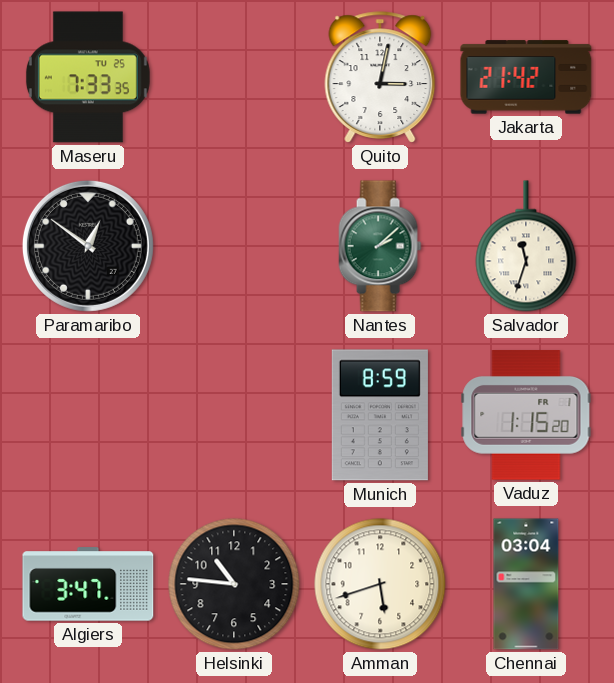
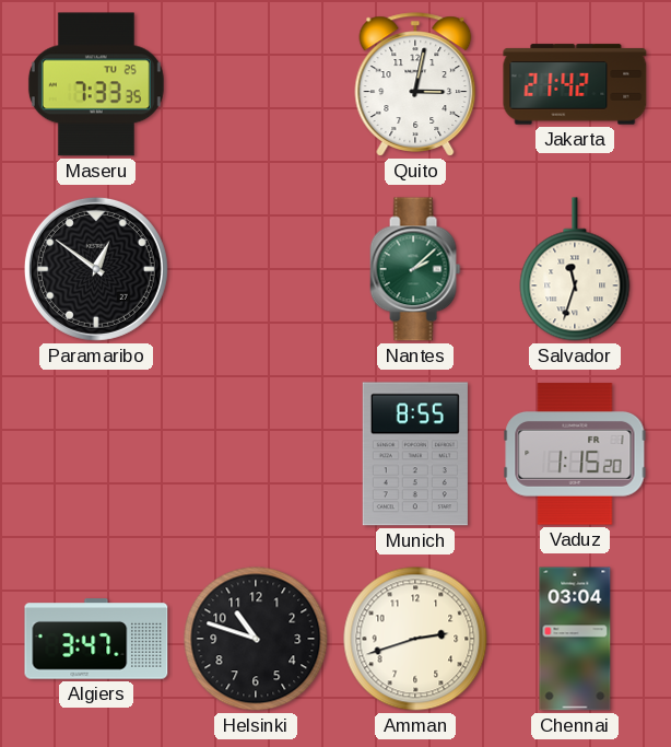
Munich: 8:59 -> 8:55 (415, 454)
Helsinki: 10:46 -> 10:48 (256, 639)
Amman: 5:42 -> 2:42 (415, 639)
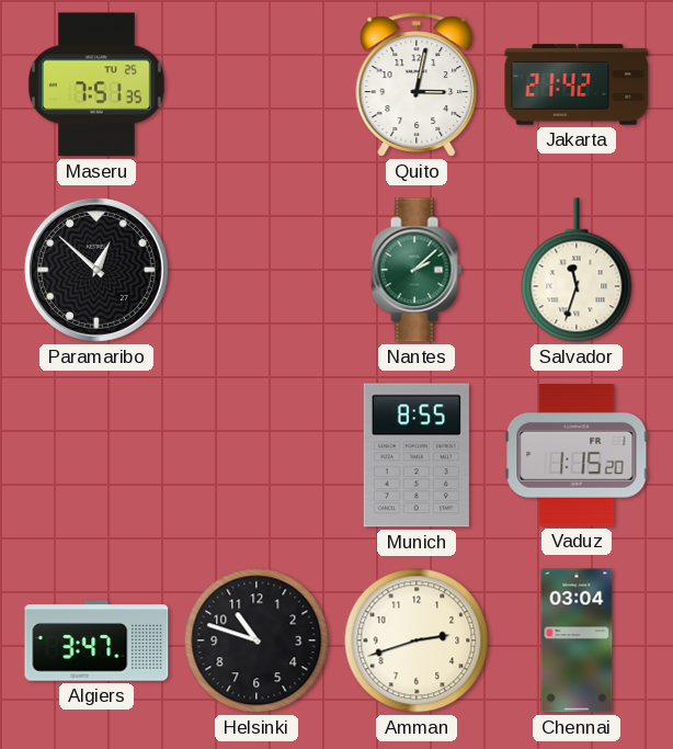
Maseru: 7:33 -> 7:51 (96, 84)
Paramaribo: 12:51 -> 12:52 (96, 270)
